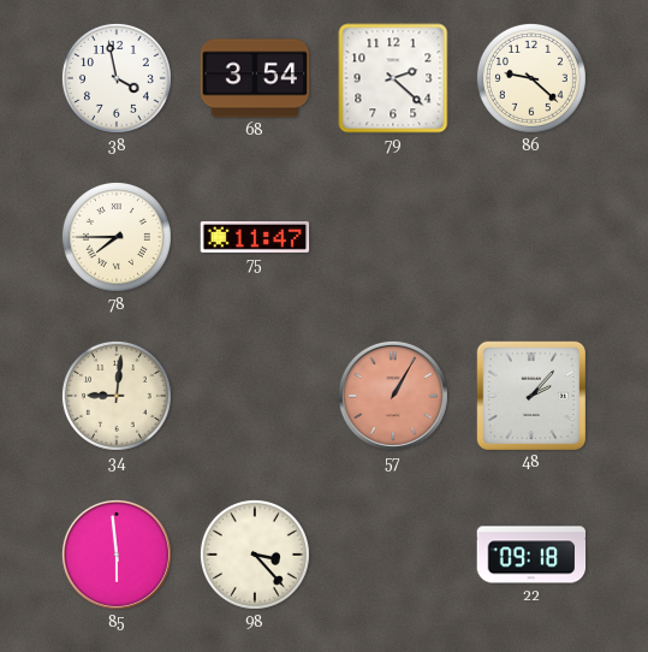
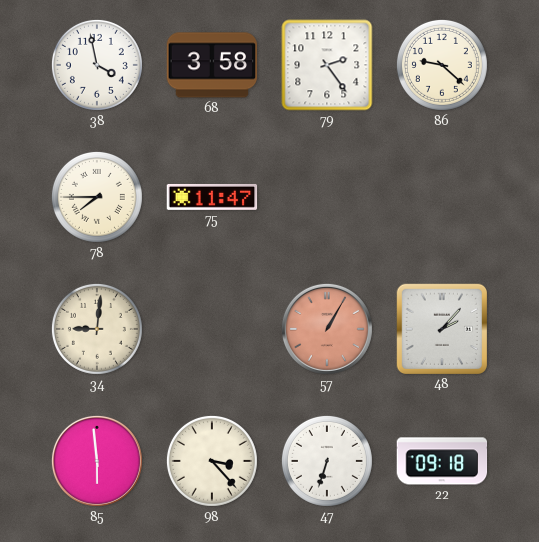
68: 3:54 -> 3:58 (212, 65)
79: 2:22 -> 2:24 (327, 65)
47: none -> 6:33 (327, 461)
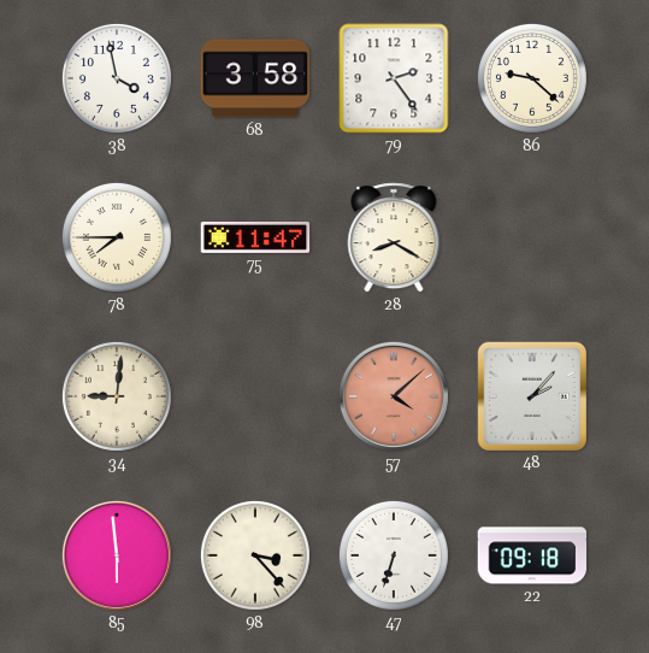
28: none -> 8:20 (394, 237)
57: 1:05 -> 4:08 (394, 396)
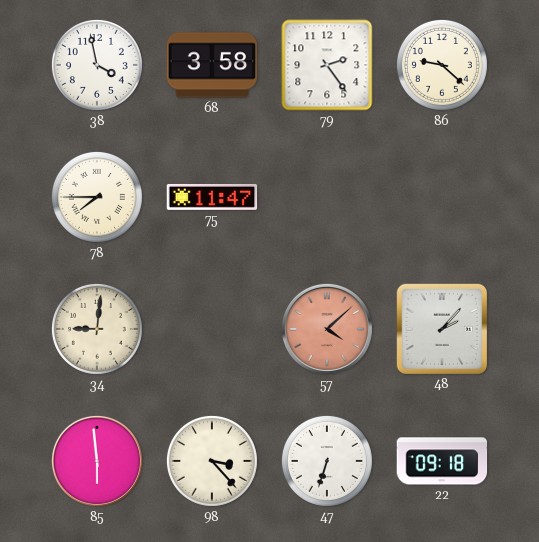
28: 8:20 -> none (394, 237)
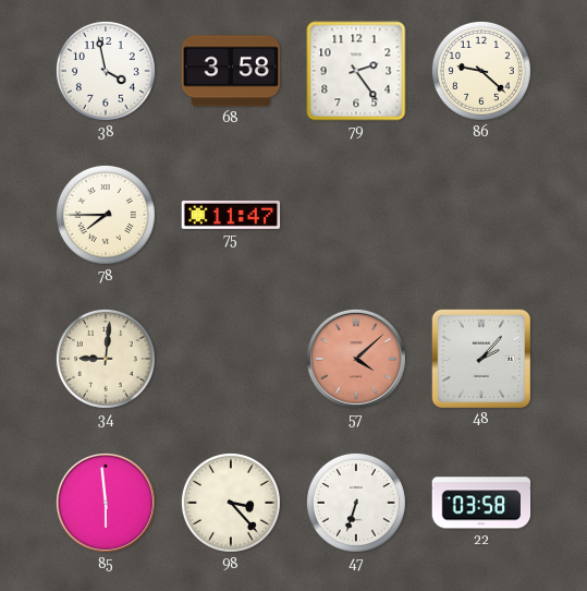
22: 09:18 -> 03:58 (481, 503)
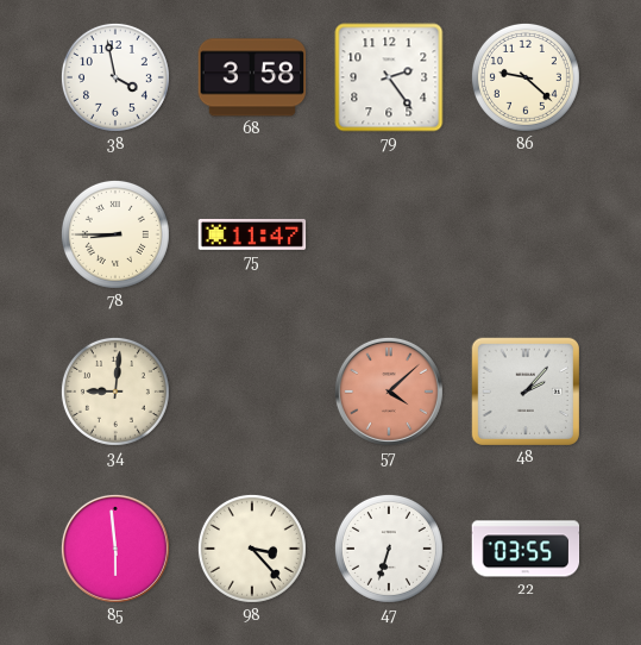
78: 7:45 -> 8:45 (115, 234)
22: 03:58 -> 03:55 (526, 549)
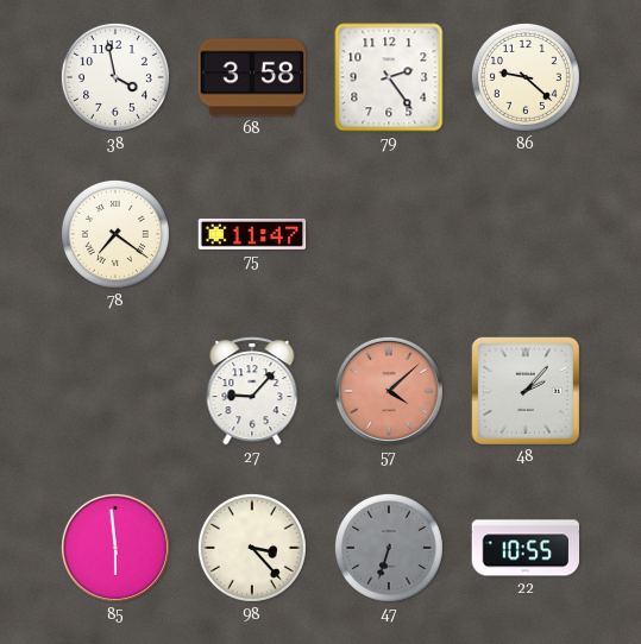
78: 8:45 -> 7:21 (115, 234)
34: 9:01 -> none (115, 392)
27: none -> 9:07 (252, 391)
47 dial: white -> grey (389, 548)
22: 03:55 -> 10:55 (526, 548)
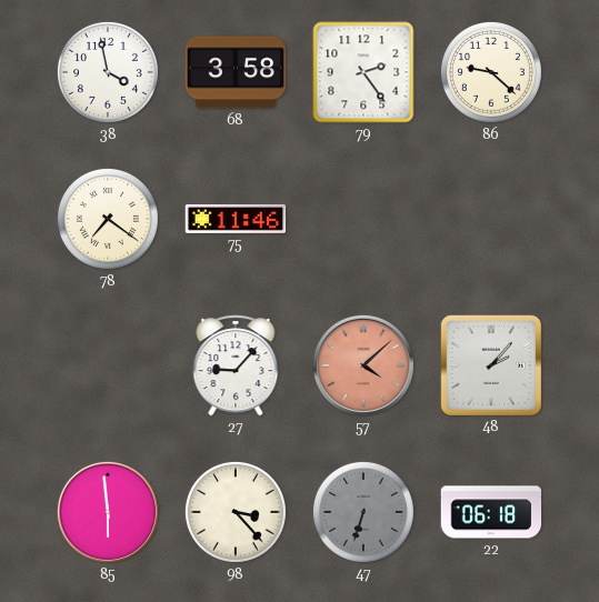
75: 11:47 -> 11:46 (236, 219)
22: 10:55 -> 06:18 (491, 512)
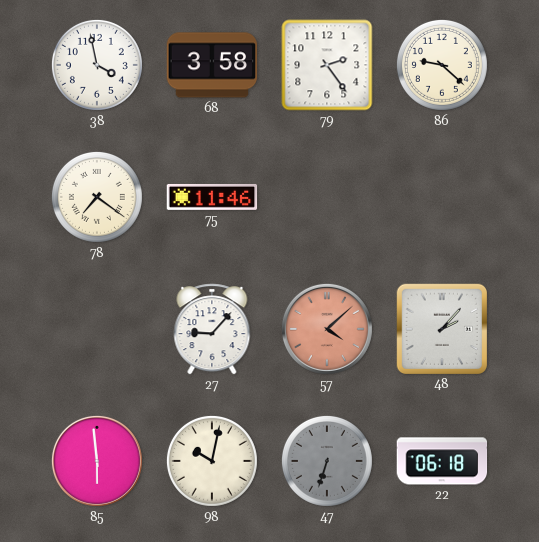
98: 3:23 -> 10:02 (212, 461)
